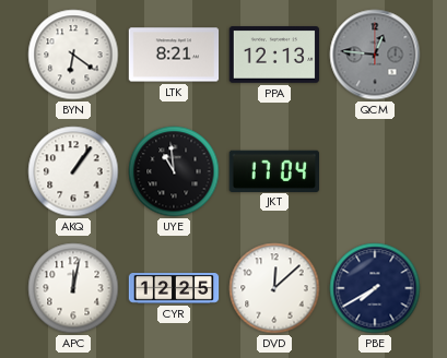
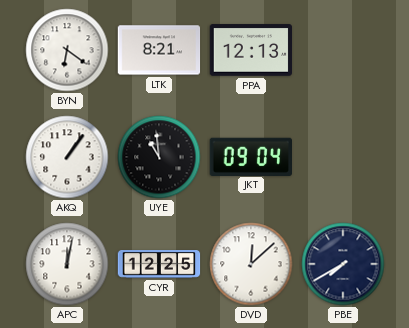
QCM: 12:46 -> none (375, 55)
JKT: 17:04 -> 09:04 (250, 156)
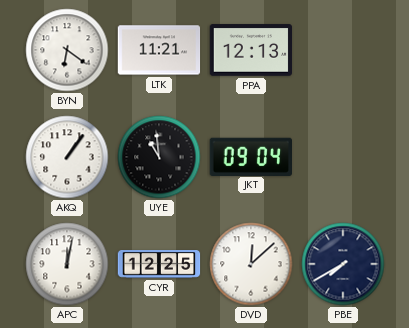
LTK: 8:21 -> 11:21 (159, 50)
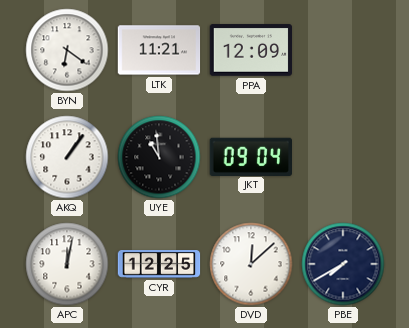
PPA: 12:13 -> 12:09 (251, 50)
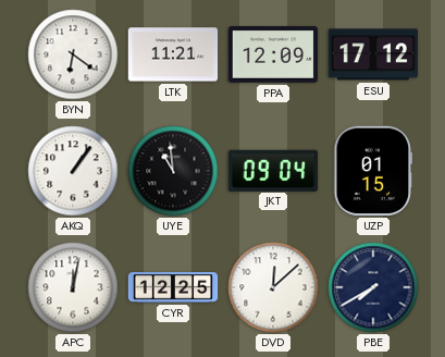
ESU: none -> 17:12 (372, 54)
UZP: none -> 01:15 (373, 171)
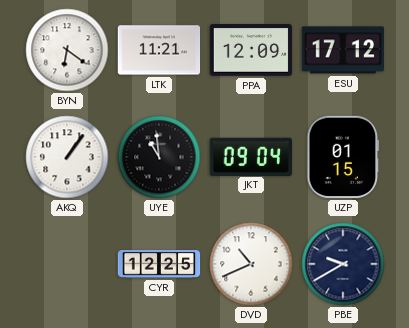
APC: 12:02 -> none (73, 287)
DVD: 12:08 -> 10:41 (251, 264)
PBE: 7:40 -> 9:40 (343, 264)
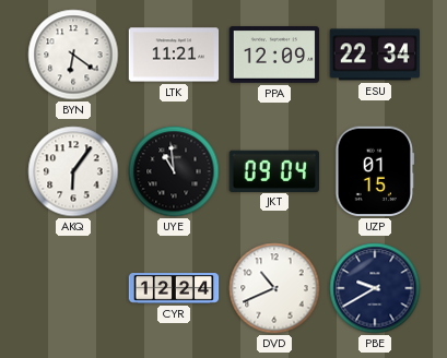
ESU: 17:12 -> 22:34 (374, 55)
AKQ: 1:06 -> 6:06 (73, 171)
CYR: 12:25 -> 12:24 (174, 288)
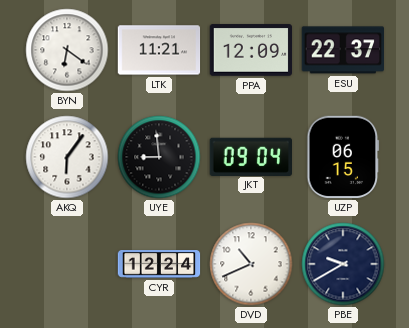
ESU: 22:34 -> 22:37 (342, 50)
UYE: 10:59 -> 8:59 (159, 157)
UZP: 01:15 -> 06:15 (343, 157)
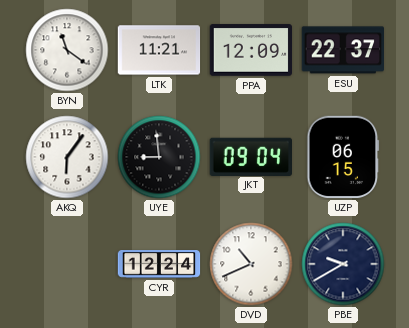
BYN: 6:21 -> 11:21 (67, 50)
